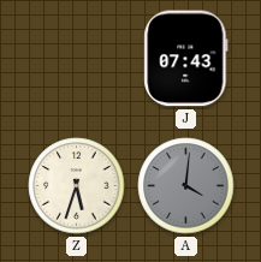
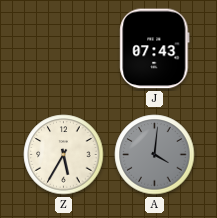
Z: 5:33 -> 5:35 (64, 155)
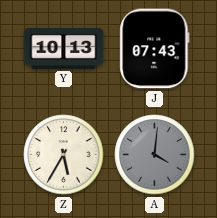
Y: none -> 10:13 (64, 48)
